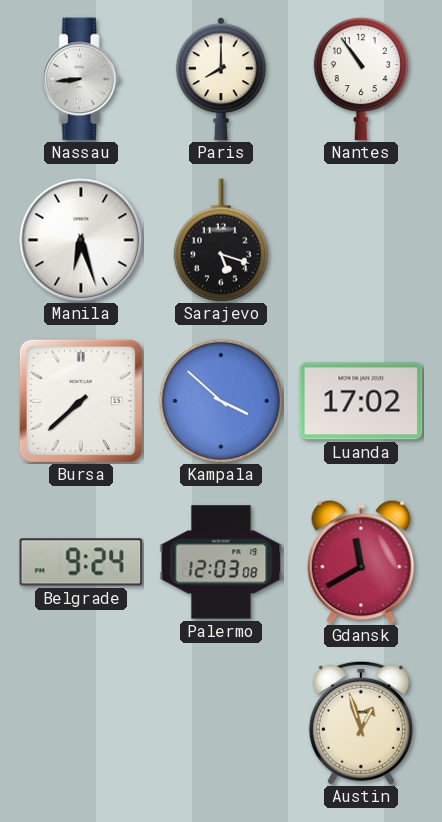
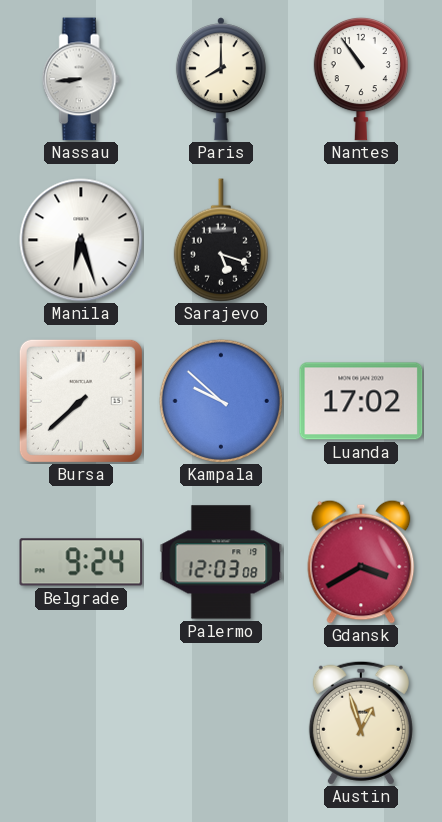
Kampala: 3:52 -> 9:52 (221, 401)
Gdansk: 11:40 -> 3:40 (361, 562)
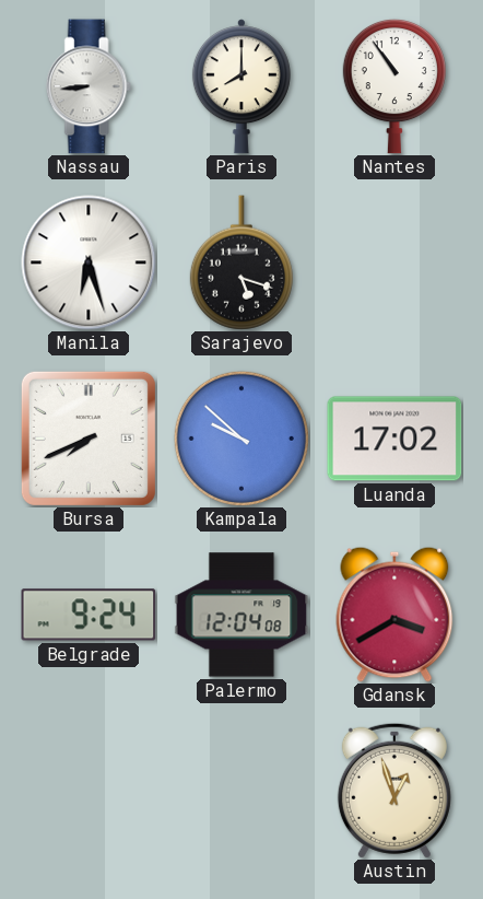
Bursa: 7:38 -> 7:41 (89, 439)
Palermo: 12:03 -> 12:04 (241, 615)
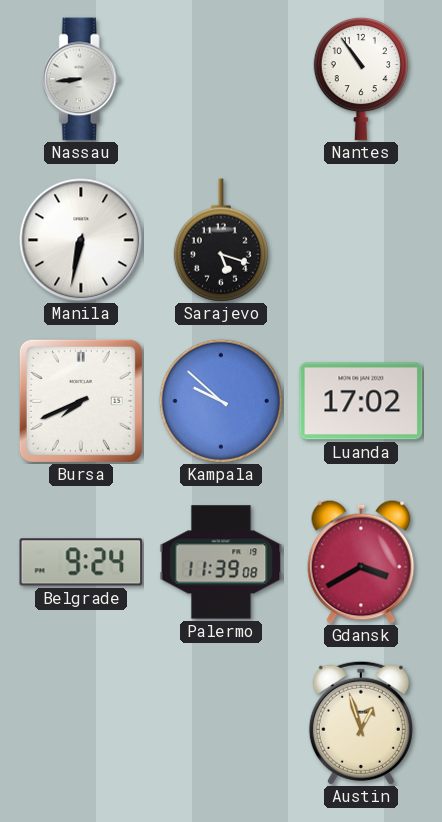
Paris: 8:00 -> none (241, 86)
Manila: 6:27 -> 6:32 (81, 240)
Palermo: 12:04 -> 11:39 (221, 562)
